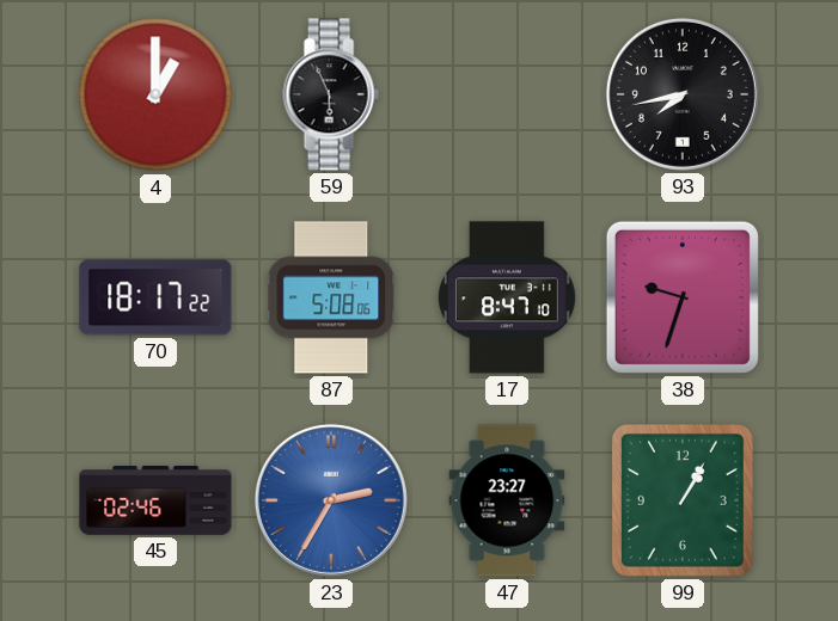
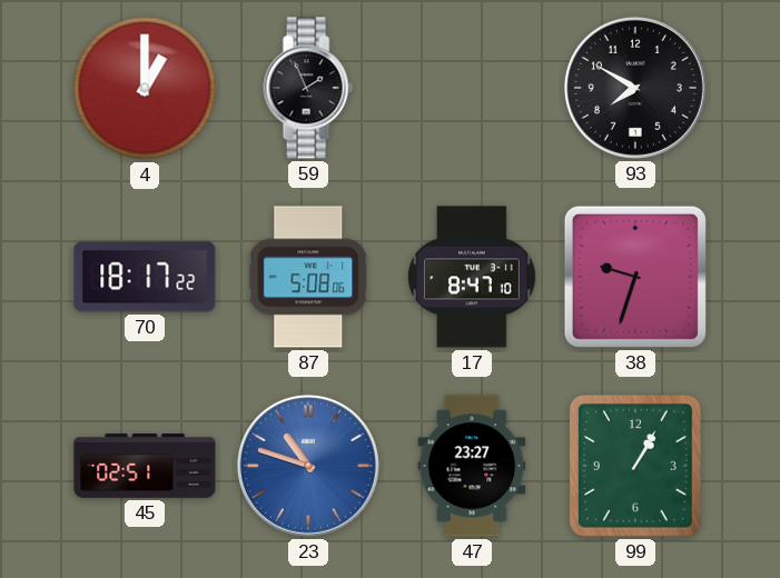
59: 5:56 -> 1:56 (308, 88)
93: 7:43 -> 7:50 (635, 88)
45: 02:46 -> 02:51 (145, 467)
23: 2:35 -> 10:48 (308, 466)
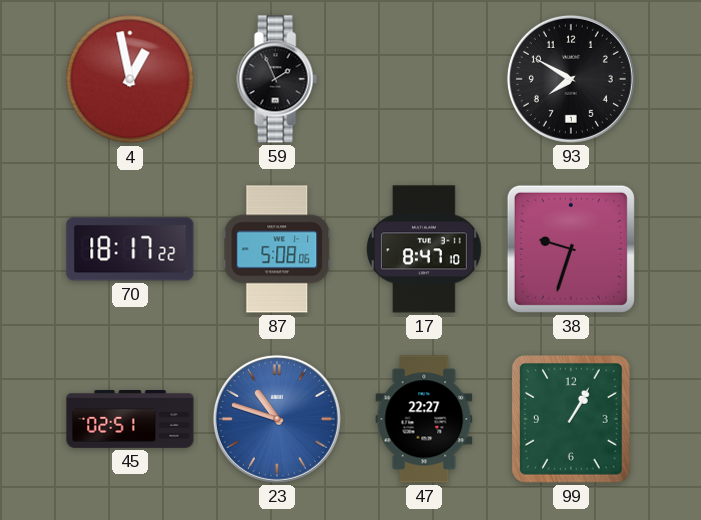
4: 1:00 -> 12:58 (130, 79)
47: 23:27 -> 22:27 (424, 419)
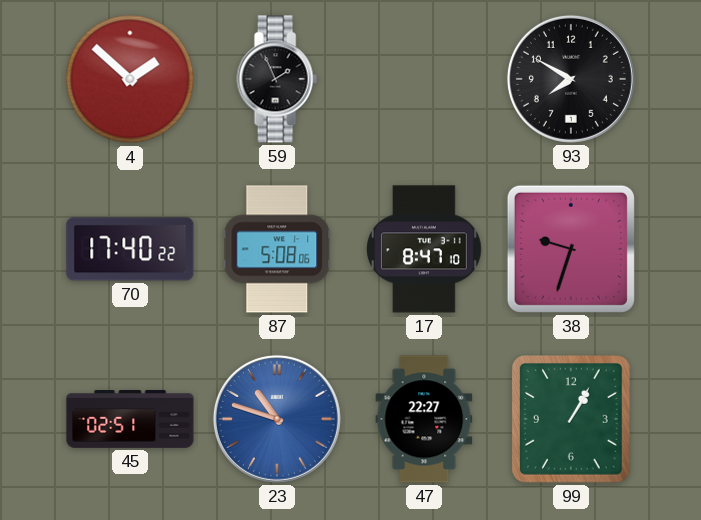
4: 12:58 -> 1:52 (130, 79)
70: 18:17 -> 17:40 (130, 249)
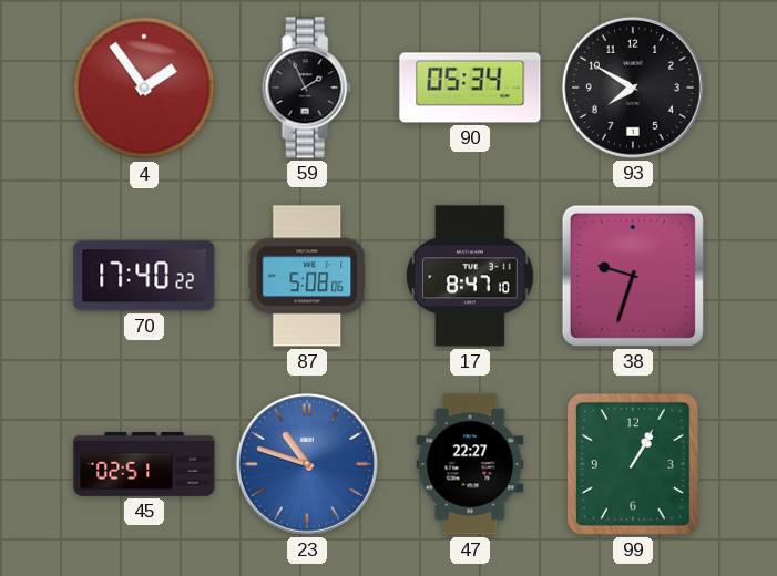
4: 1:52 -> 1:54 (144, 88)
90: none -> 05:34 (470, 88)
